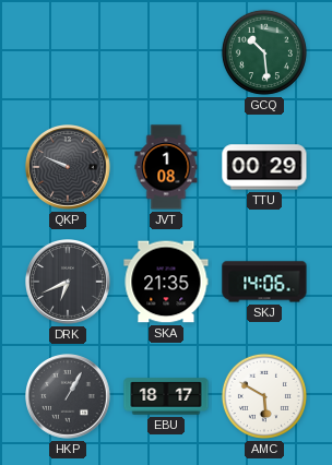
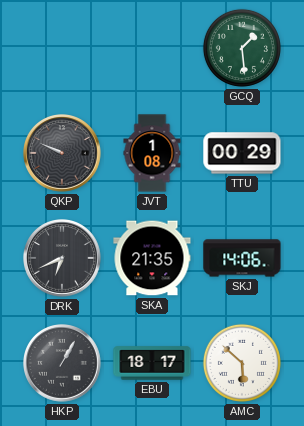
GCQ: 10:29 -> 1:29 (242, 48)
AMC: 5:50 -> 5:52 (242, 363)
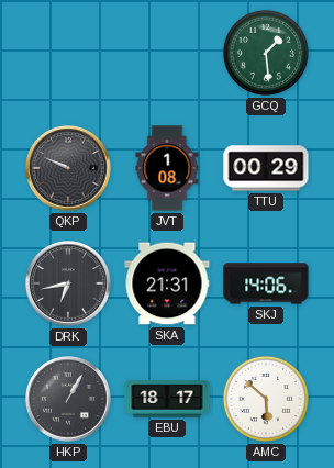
DRK: 6:41 -> 6:43 (69, 285)
SKA: 21:35 -> 21:31 (167, 283)
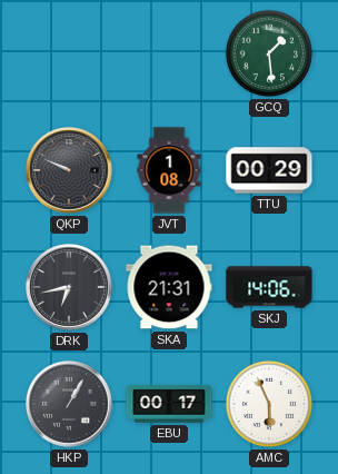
EBU: 18:17 -> 00:17 (169, 404)
AMC: 5:52 -> 5:56 (269, 404)
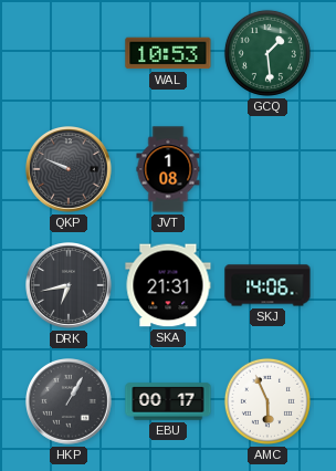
WAL: none -> 10:53 (168, 53)
TTU: 00:29 -> none (269, 170)
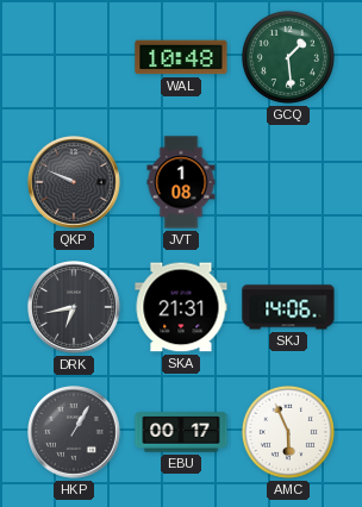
WAL: 10:53 -> 10:48 (181, 57)
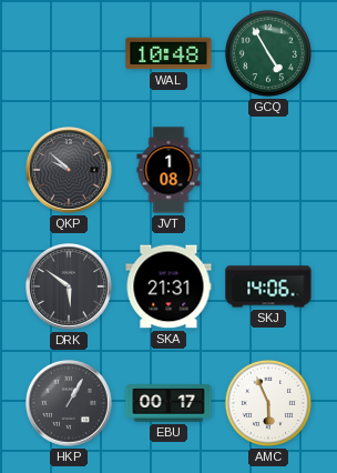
GCQ: 1:29 -> 4:55 (268, 53)
QKP: 9:49 -> 9:52 (70, 171)
DRK: 6:43 -> 5:51 (70, 288)
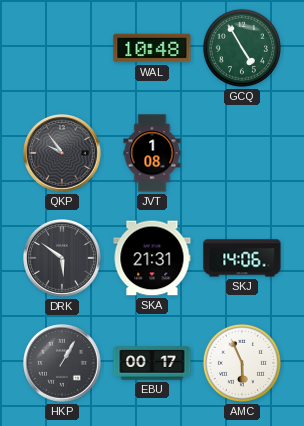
QKP: 9:52 -> 9:54 (63, 154)
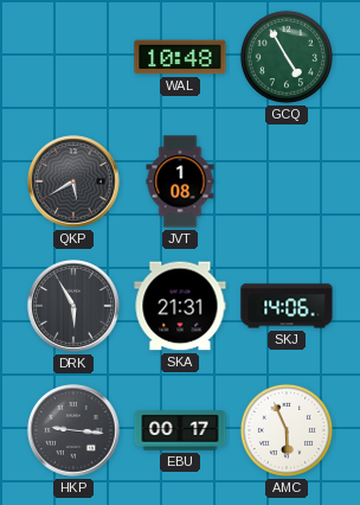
QKP: 9:54 -> 5:40 (75, 183)
DRK: 5:51 -> 5:55 (75, 307)
HKP: 1:05 -> 9:16 (75, 432)
